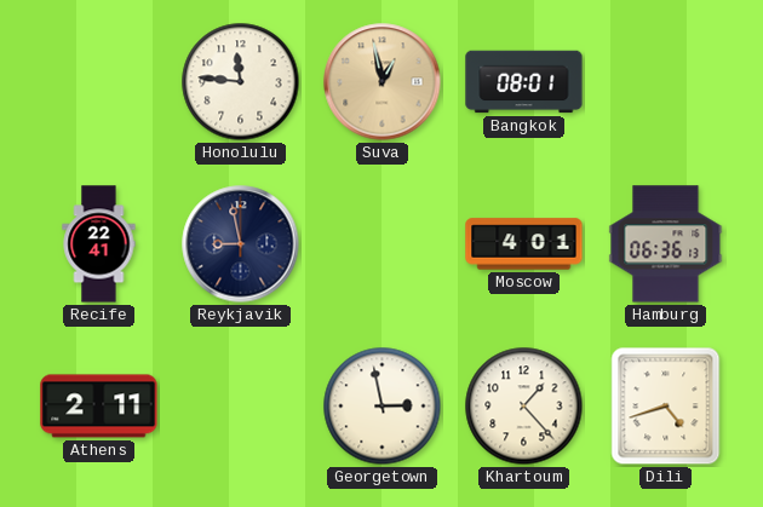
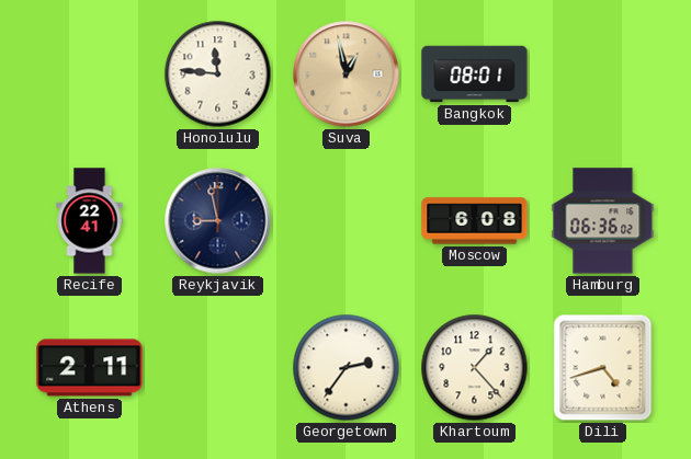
Moscow: 4:01 -> 6:08 (475, 221)
Hamburg: 06:36:13 -> 06:36:02 (603, 221)
Georgetown: 2:58 -> 2:36 (347, 368)
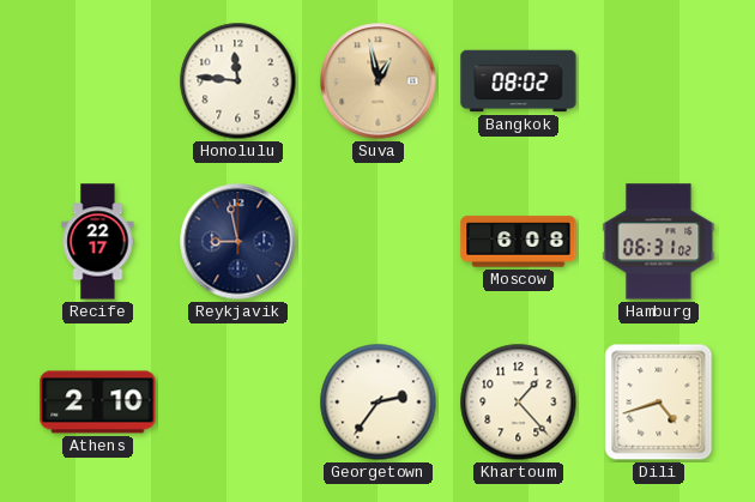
Bangkok: 08:01 -> 08:02 (519, 81)
Recife: 22:41 -> 22:17 (98, 242)
Hamburg: 06:36 -> 06:31 (659, 242)
Athens: 2:11 -> 2:10 (98, 403)
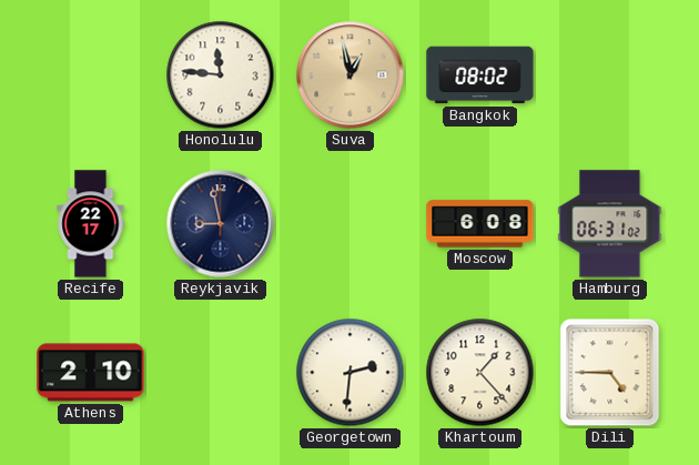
Georgetown: 2:36 -> 2:31 (351, 373)
Dili: 4:42 -> 4:45 (610, 373)
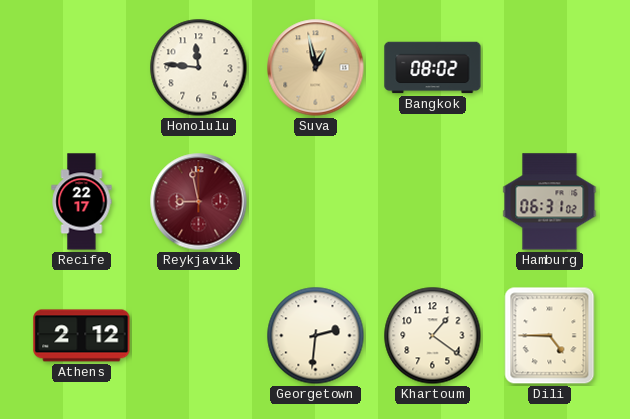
Reykjavik dial: navy -> burgundy (199, 202)
Moscow: 6:08 -> none (480, 224)
Athens: 2:10 -> 2:12 (82, 336)
Khartoum: 1:23 -> 1:21 (433, 336)
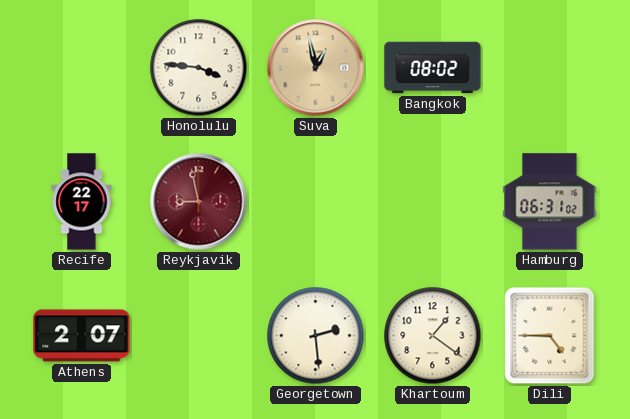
Honolulu: 11:46 -> 3:46 (199, 68)
Athens: 2:12 -> 2:07 (82, 336)
Georgetown: 2:31 -> 2:29 (316, 336)
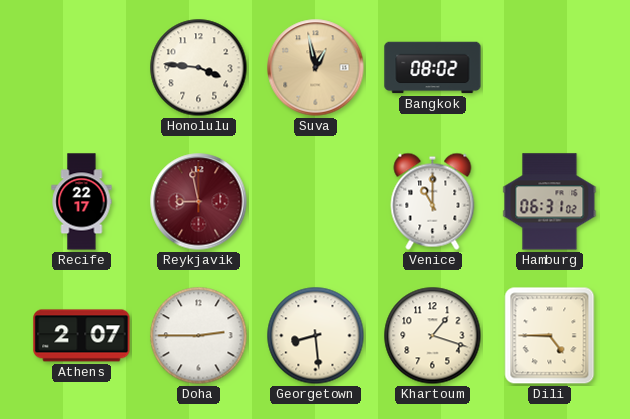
Venice: none -> 11:00 (433, 201)
Doha: none -> 2:45 (199, 336)
Georgetown: 2:29 -> 8:29 (316, 336)
Khartoum: 1:21 -> 1:18 (433, 336)
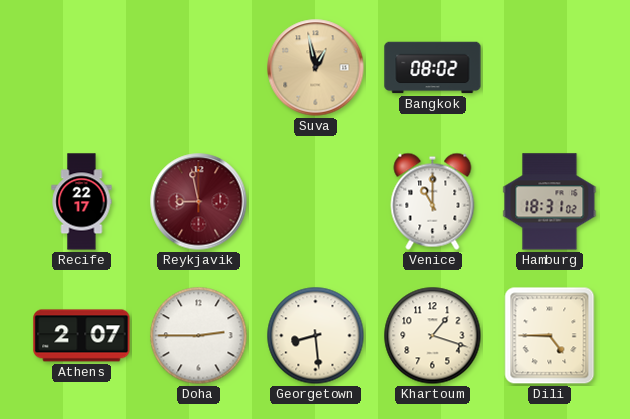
Honolulu: 3:46 -> none (199, 68)
Hamburg: 06:31 -> 18:31 (550, 202)
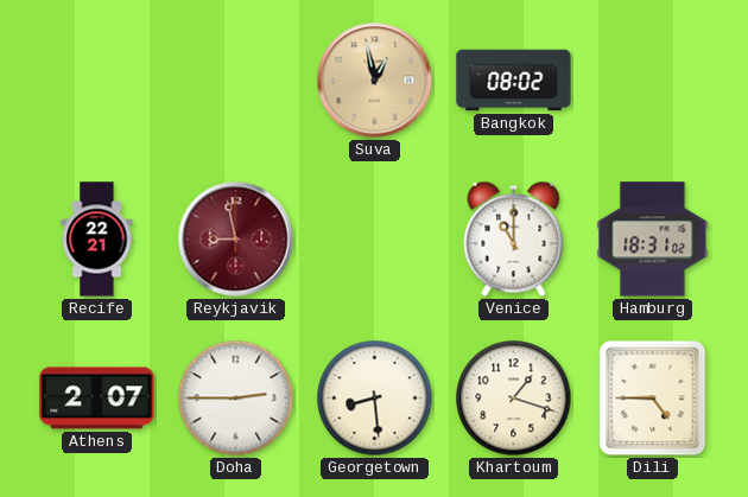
Recife: 22:17 -> 22:21 (97, 240)
